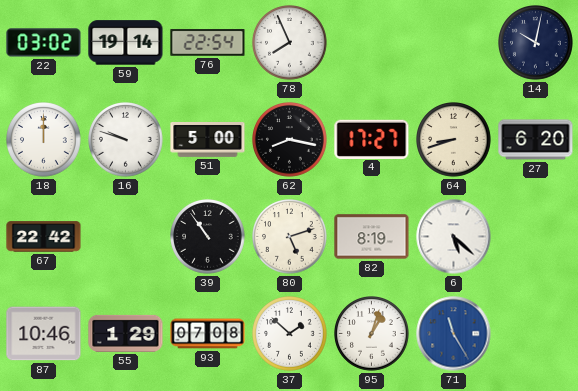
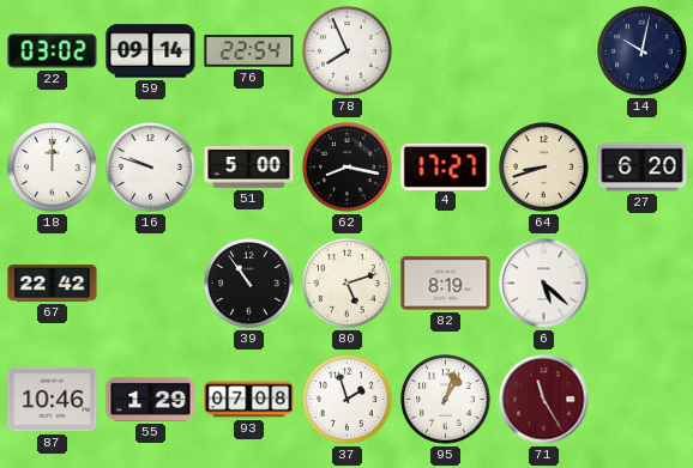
59: 19:14 -> 09:14 (151, 51)
37: 1:52 -> 1:57 (348, 400)
71 dial: blue -> burgundy (544, 400)
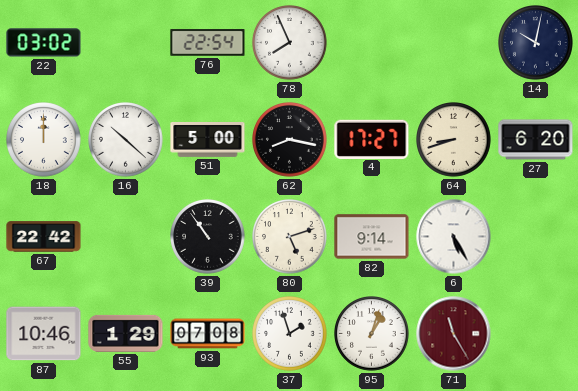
59: 09:14 -> none (151, 51)
16: 9:48 -> 10:22 (126, 140)
82: 8:19 -> 9:14 (372, 237)
6: 5:22 -> 5:25 (454, 237)
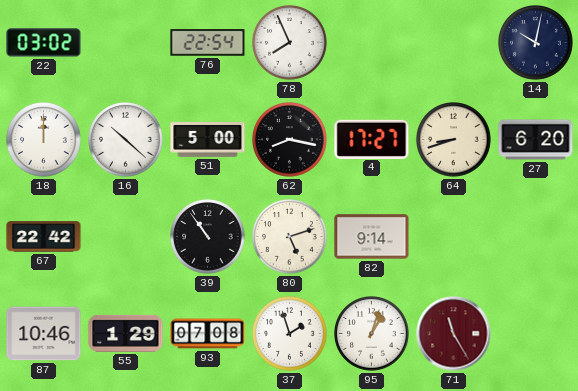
6: 5:25 -> none (454, 237)
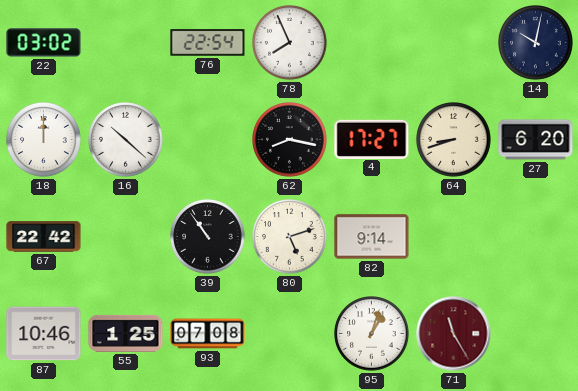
51: 5:00 -> none (208, 140)
55: 1:29 -> 1:25 (126, 333)
37: 1:57 -> none (290, 334)
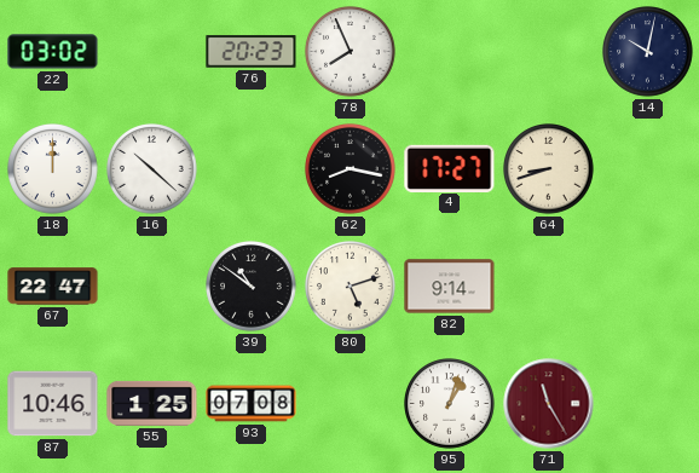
76: 22:54 -> 20:23 (252, 52)
27: 6:20 -> none (536, 140)
67: 22:42 -> 22:47 (53, 287)
39: 10:54 -> 10:51 (252, 287)
